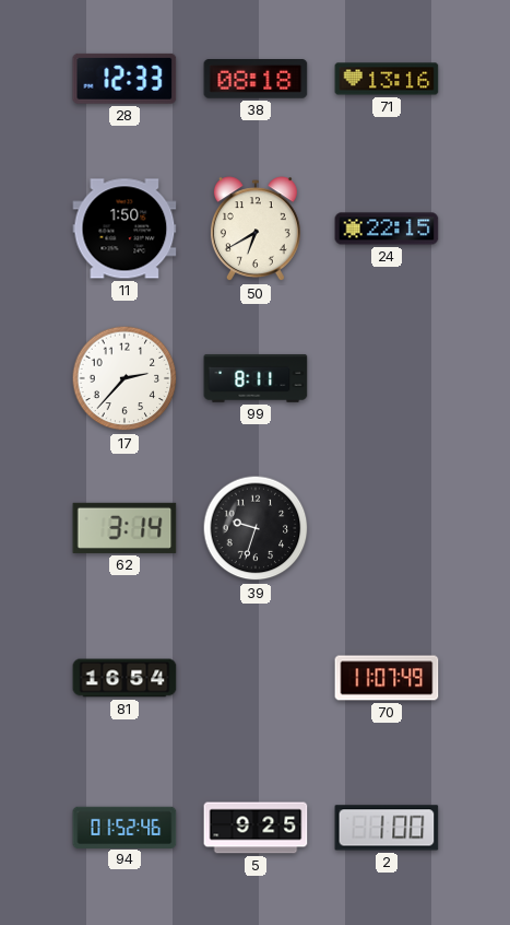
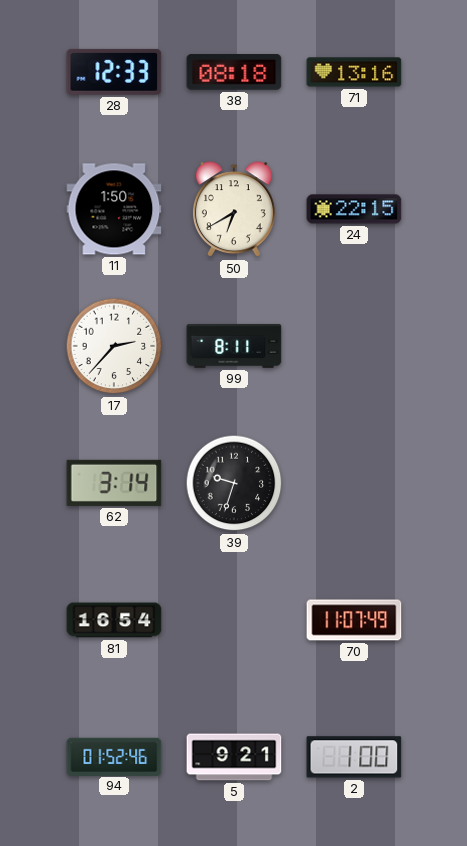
5: 9:25 -> 9:21 (234, 757)
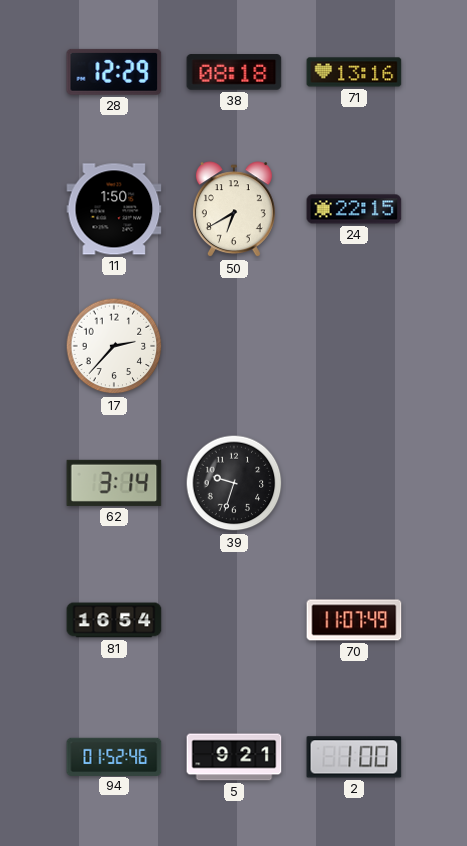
28: 12:33 -> 12:29 (114, 72)
99: 8:11 -> none (234, 346)
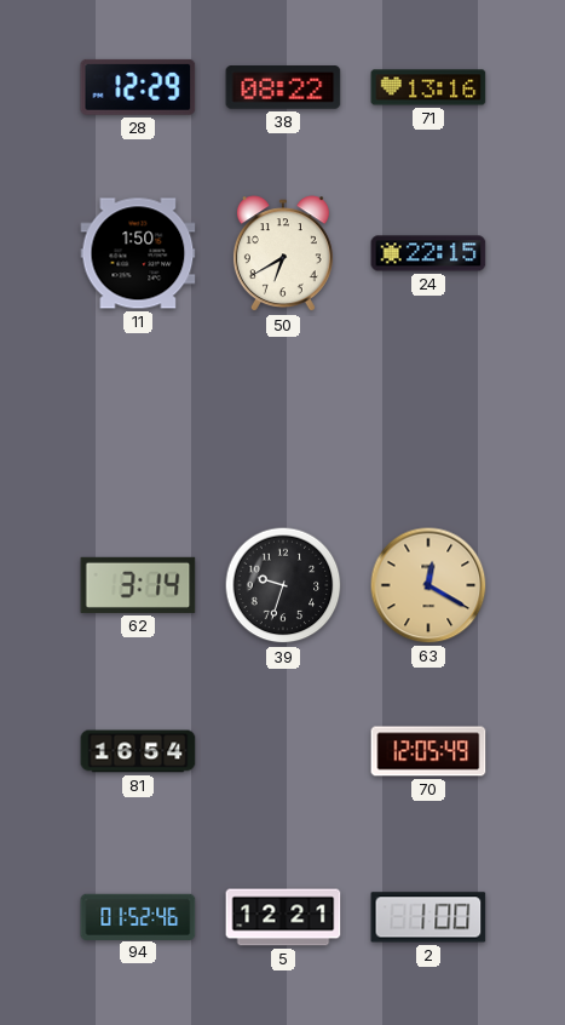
38: 08:18 -> 08:22 (283, 87)
17: 2:37 -> none (114, 346)
63: none -> 12:20 (428, 585)
70: 11:07 -> 12:05 (428, 751)
5: 9:21 -> 12:21 (283, 917)
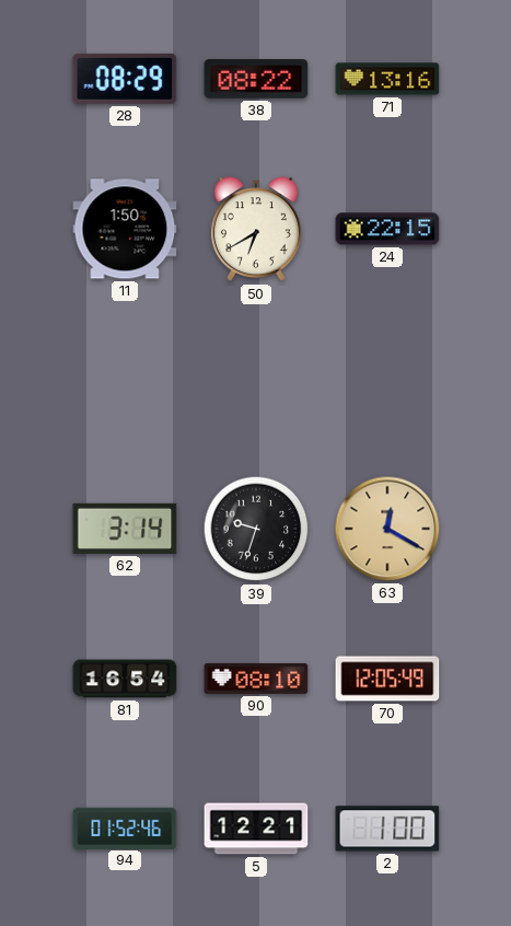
28: 12:29 -> 08:29 (125, 79)
90: none -> 08:10 (256, 679)
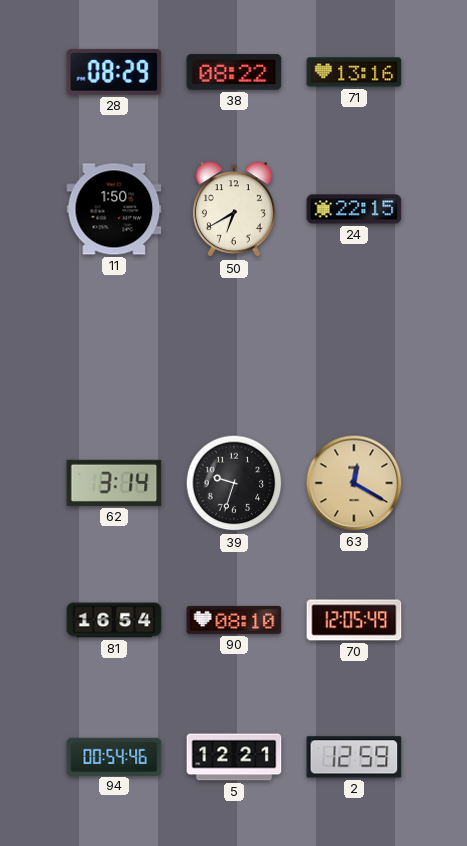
94: 01:52 -> 00:54 (114, 756)
2: 1:00 -> 12:59 (354, 757)
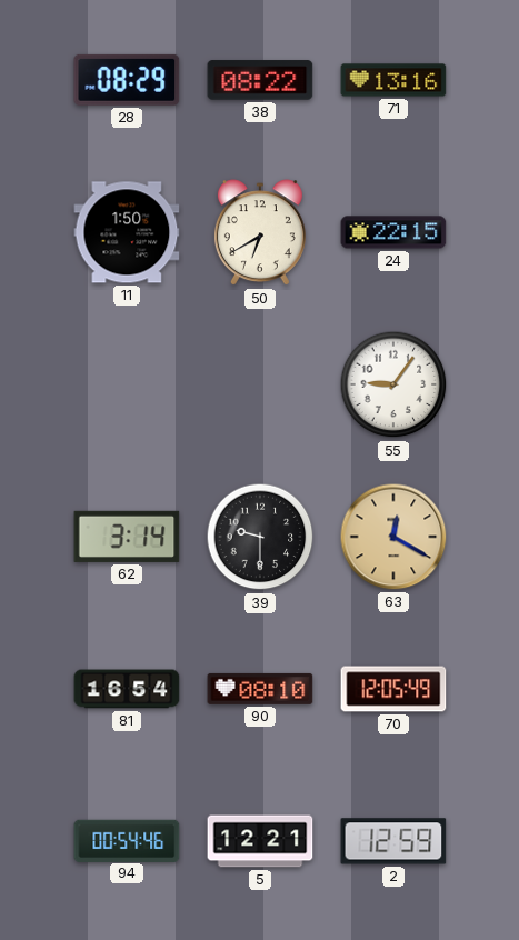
55: none -> 9:06 (393, 384)
39: 9:33 -> 9:30 (260, 537)
